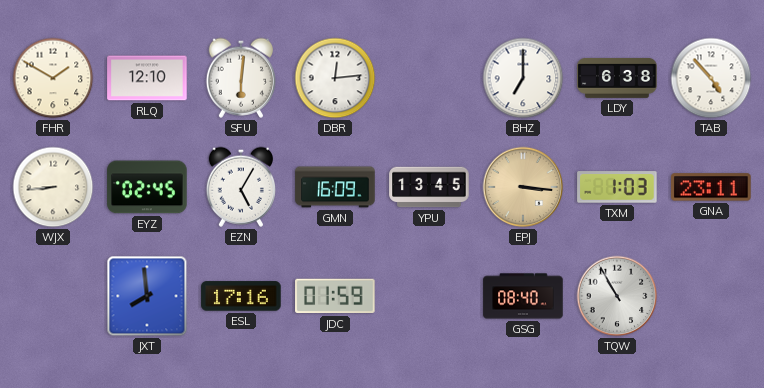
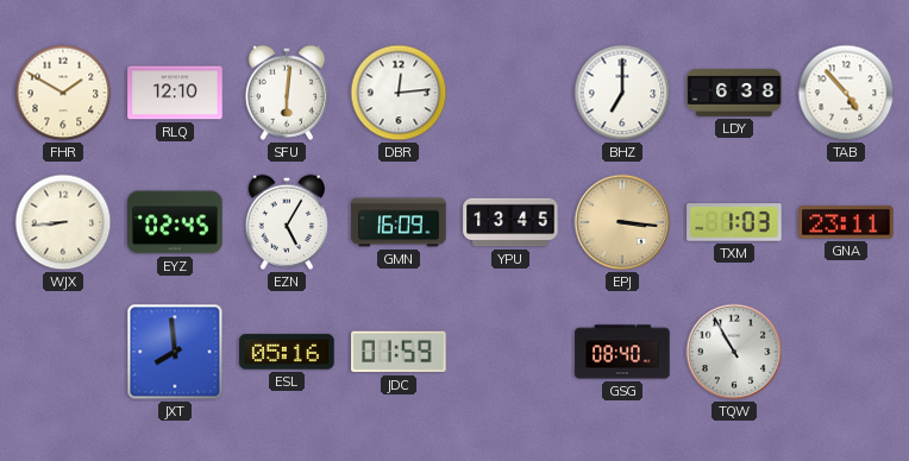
ESL: 17:16 -> 05:16 (287, 352)
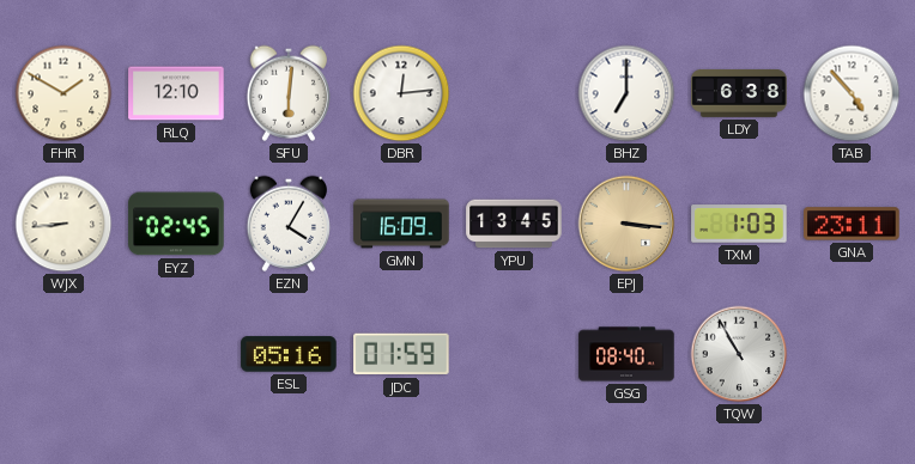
EZN: 5:05 -> 4:05 (287, 224)
JXT: 7:59 -> none (175, 352)
